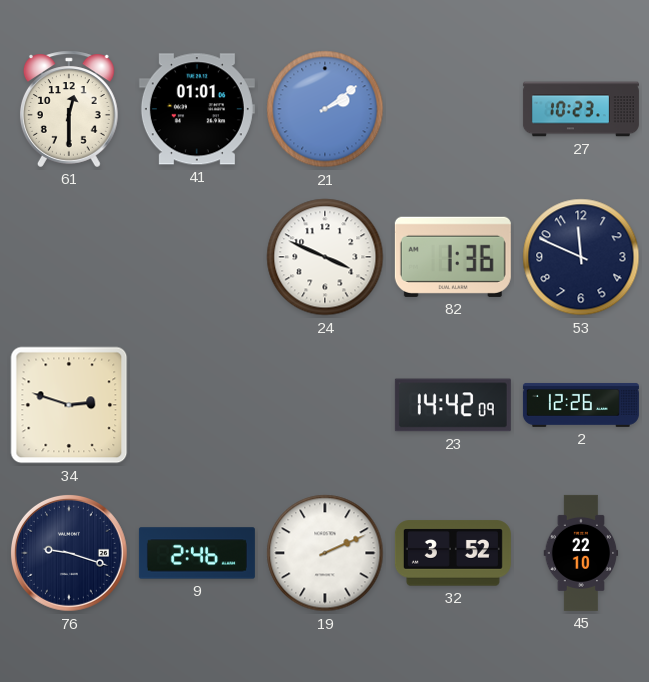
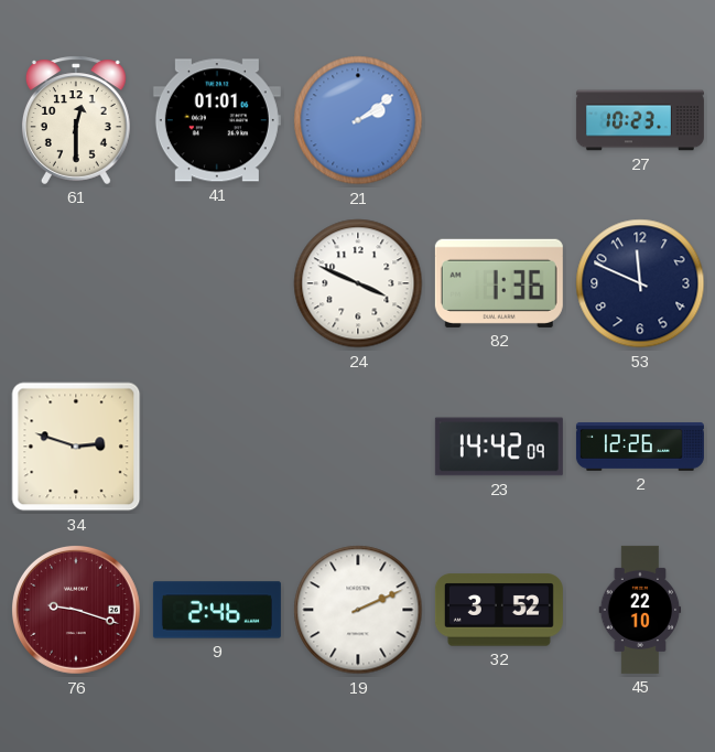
76 dial: navy -> burgundy (76, 610)
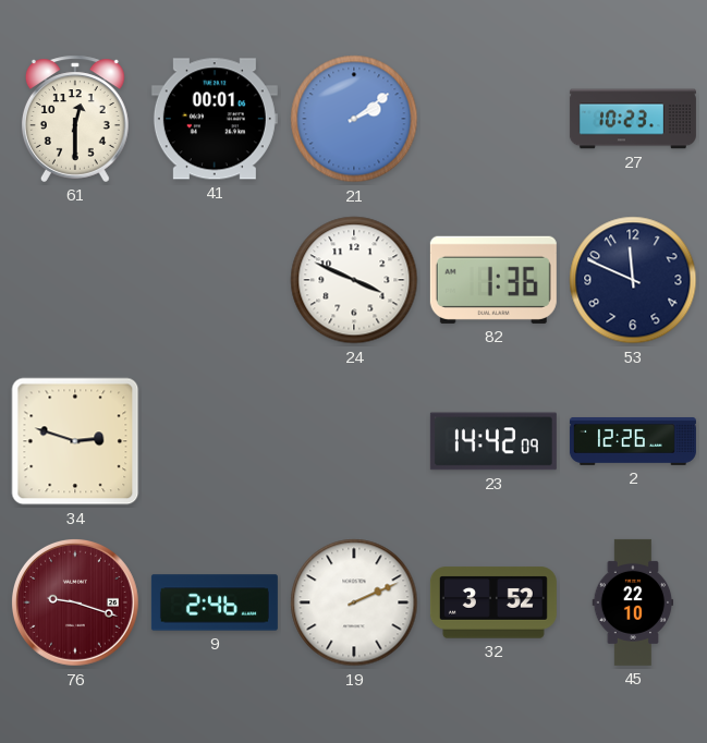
41: 01:01 -> 00:01 (215, 119)
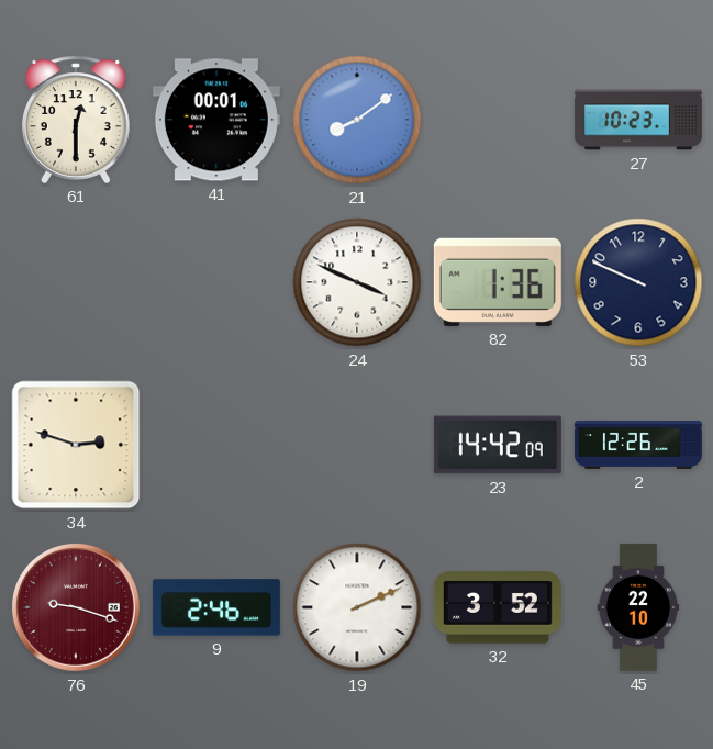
21: 2:09 -> 8:09 (357, 120)
53: 11:49 -> 9:49 (638, 282)
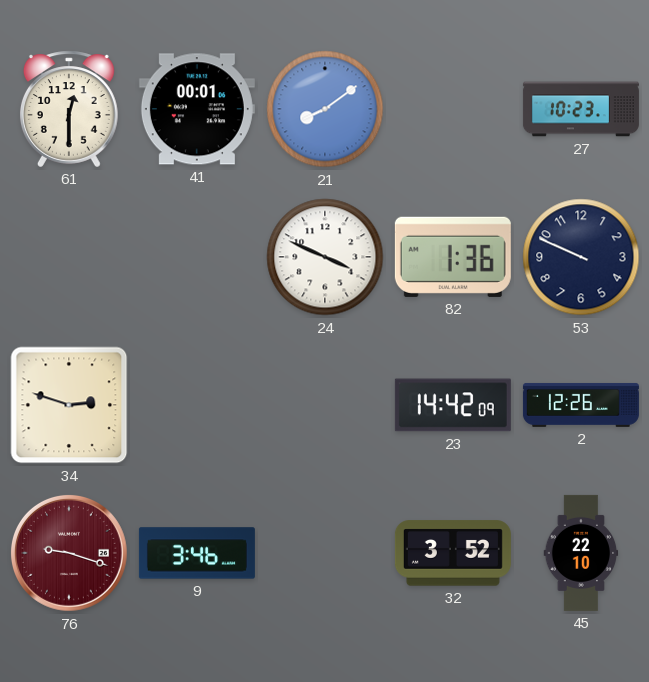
9: 2:46 -> 3:46 (197, 553)
19: 2:11 -> none (357, 607)
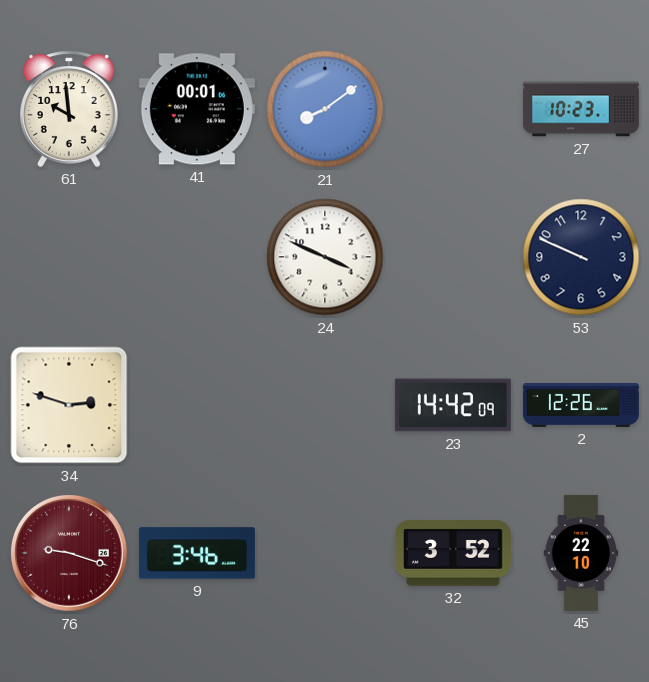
61: 12:30 -> 9:59 (69, 109)
82: 1:36 -> none (453, 257)
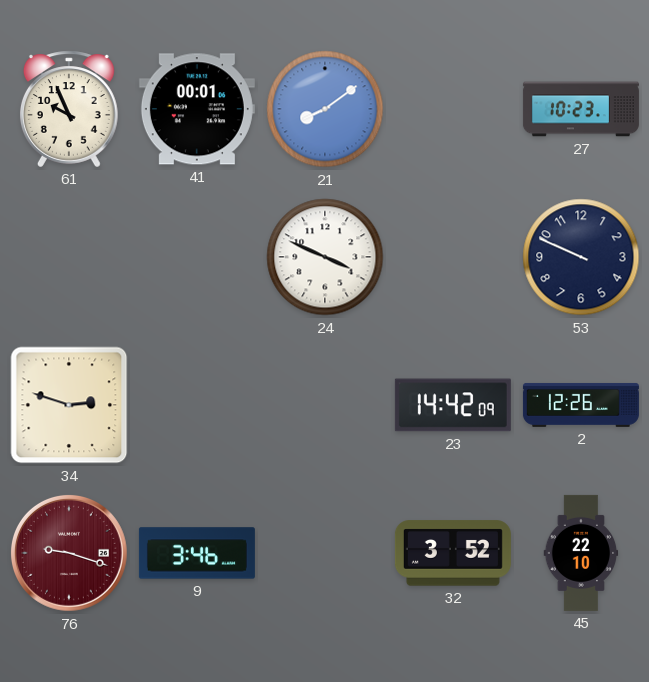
61: 9:59 -> 9:56 (69, 109)
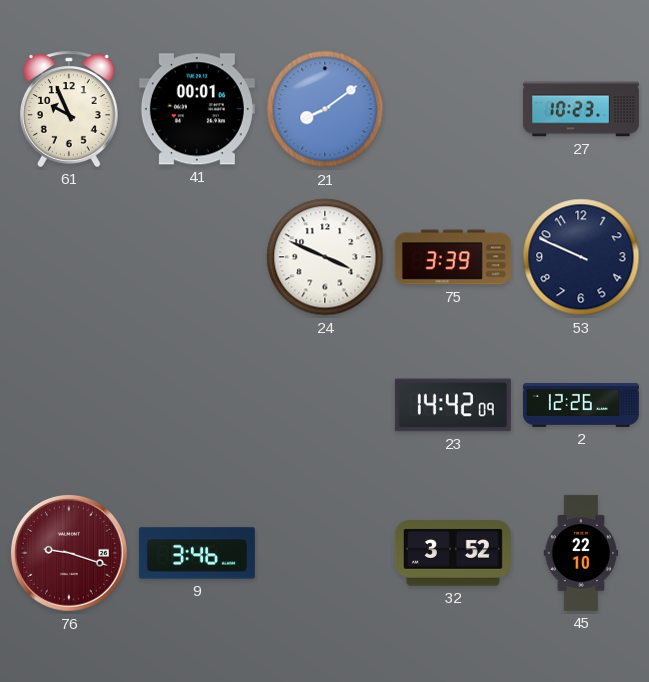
75: none -> 3:39 (453, 257)
34: 2:48 -> none (69, 405)
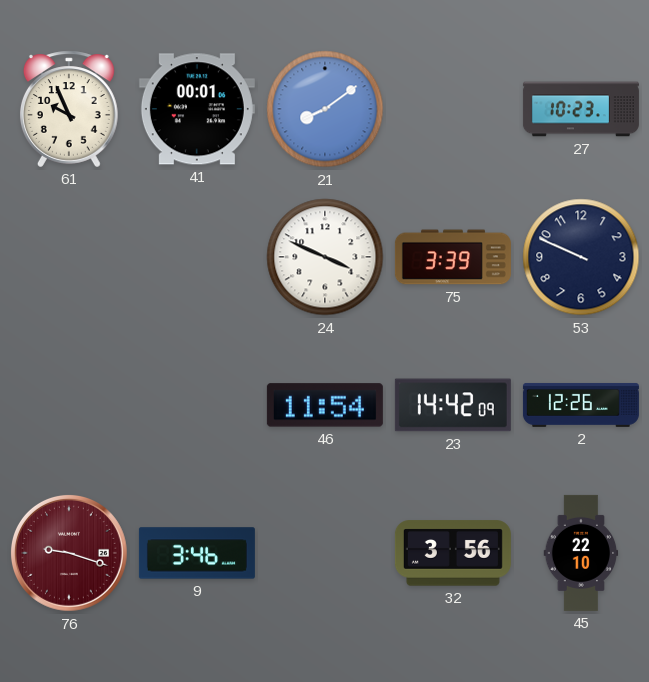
46: none -> 11:54 (325, 405)
32: 3:52 -> 3:56 (453, 553)
